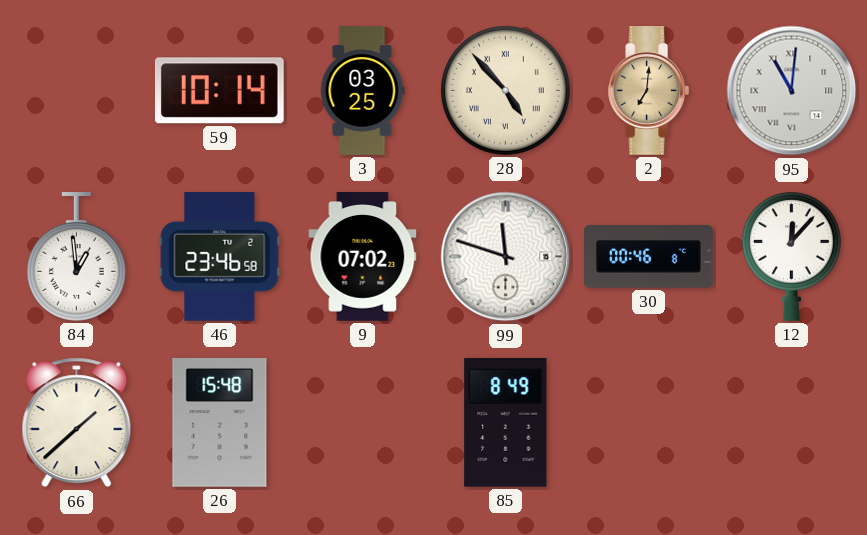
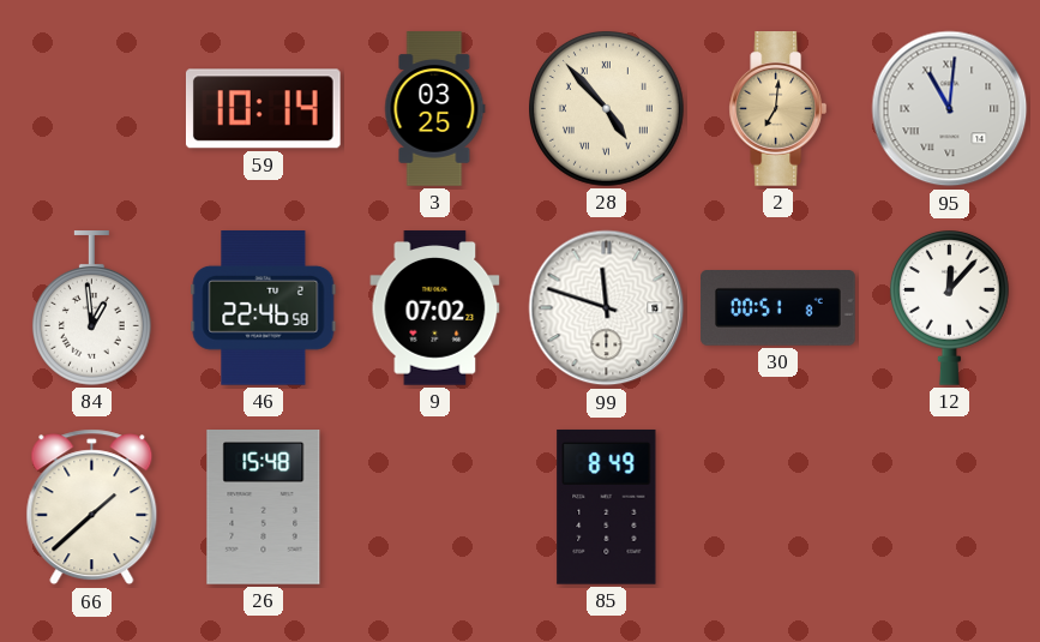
46: 23:46 -> 22:46 (264, 308)
30: 00:46 -> 00:51 (779, 308)
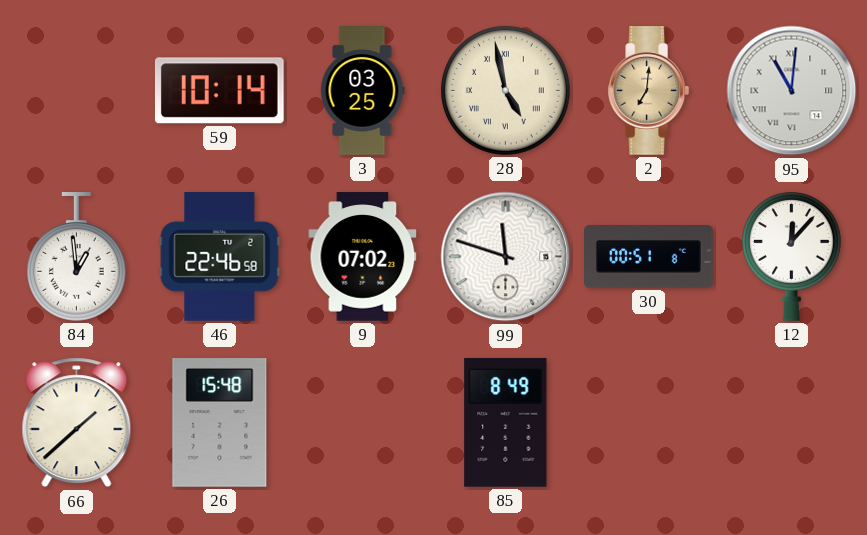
28: 4:53 -> 4:58 (506, 91)
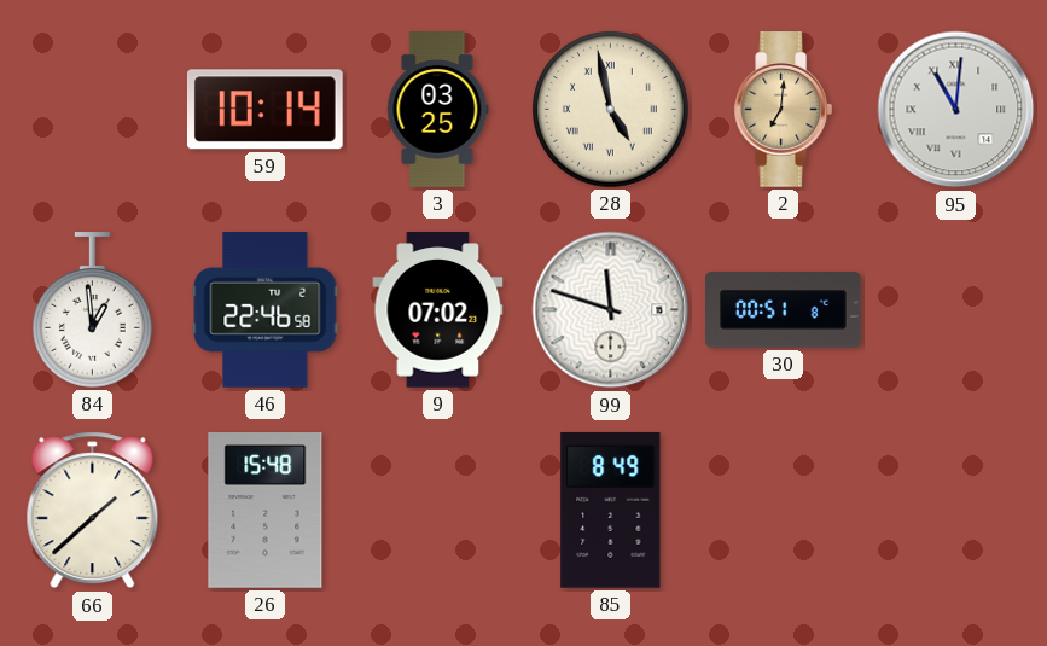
12: 12:07 -> none (791, 257)
